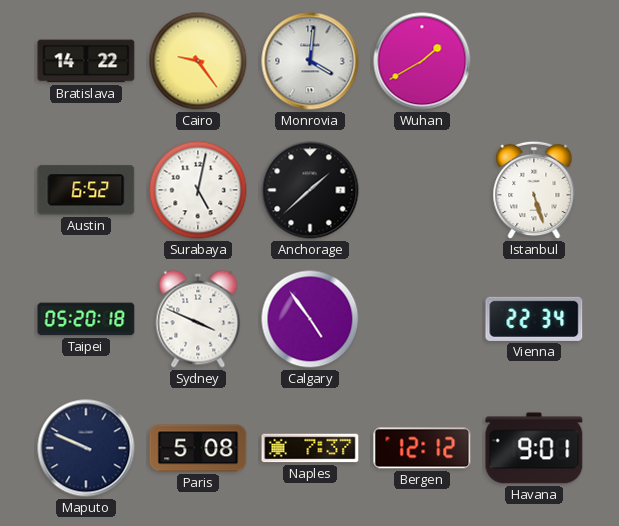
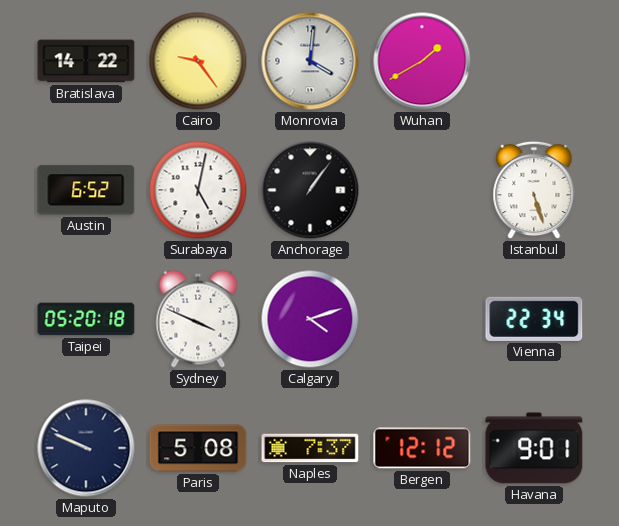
Anchorage: 1:38 -> 1:06 (310, 190)
Calgary: 4:54 -> 4:12 (310, 319)
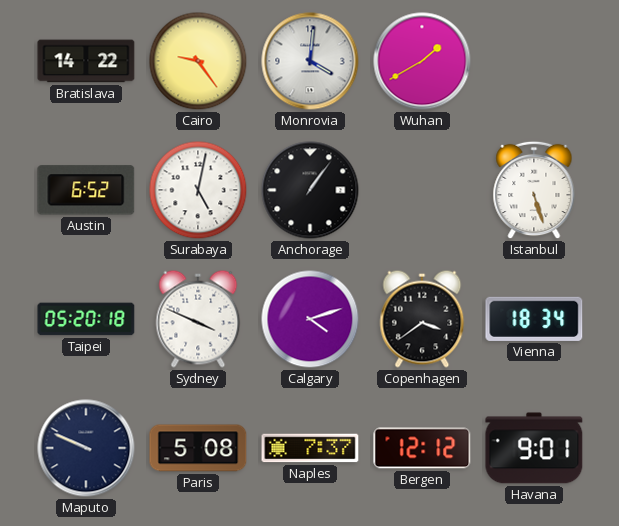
Copenhagen: none -> 3:39 (422, 319)
Vienna: 22:34 -> 18:34 (534, 319)
